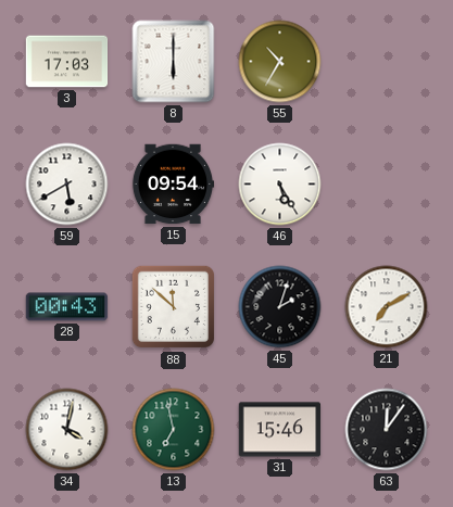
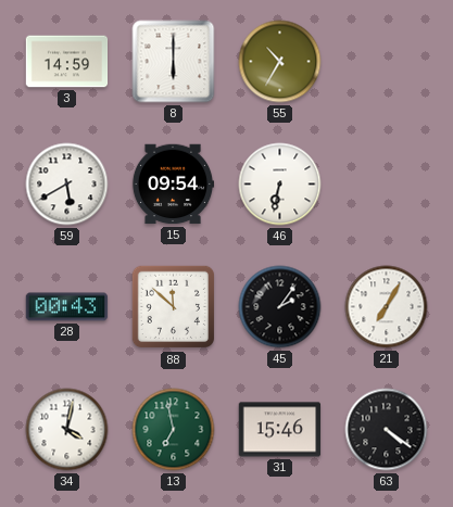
3: 17:03 -> 14:59 (67, 62)
46: 5:25 -> 6:32 (280, 185)
45: 2:03 -> 2:06 (280, 307)
21: 7:10 -> 7:05 (387, 307)
63: 12:06 -> 4:21 (387, 430)
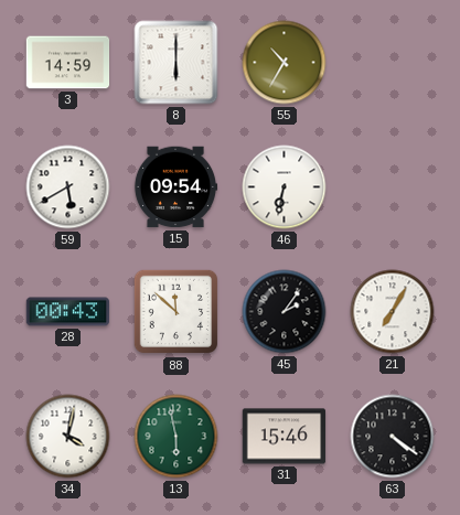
13: 6:58 -> 5:58 (176, 437)
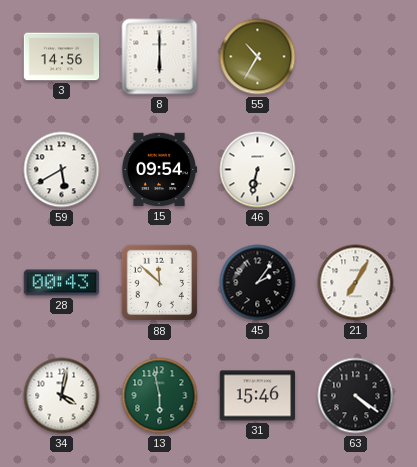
3: 14:59 -> 14:56 (62, 57)
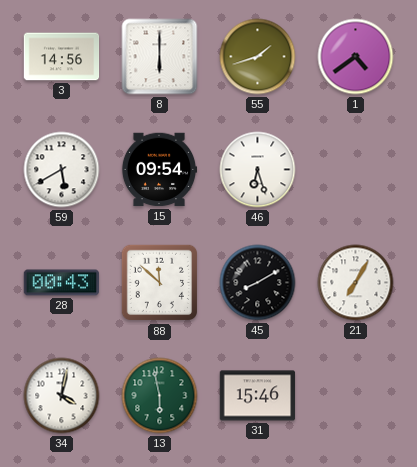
55: 10:35 -> 1:42 (258, 57)
1: none -> 4:39 (356, 57)
46: 6:32 -> 6:27 (258, 170)
45: 2:06 -> 8:10 (258, 283)
63: 4:21 -> none (356, 396)
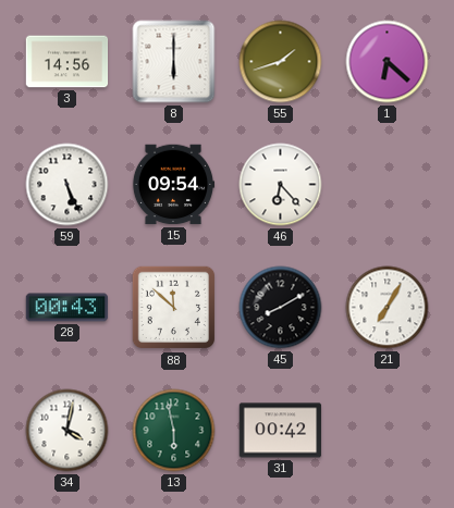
1: 4:39 -> 6:22 (388, 62)
59: 5:40 -> 5:26 (68, 185)
46: 6:27 -> 6:23 (281, 185)
31: 15:46 -> 00:42 (281, 431)
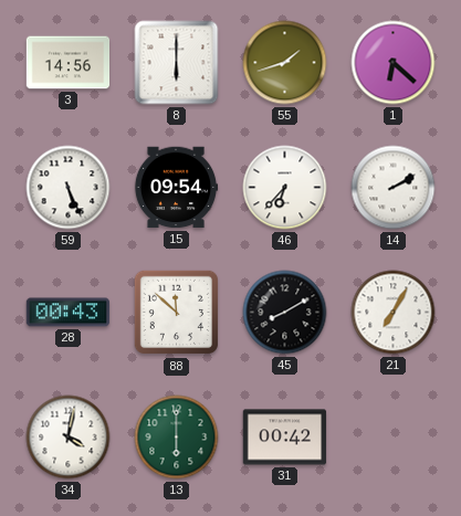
46: 6:23 -> 6:37 (285, 188)
14: none -> 2:10 (394, 188)
13: 5:58 -> 6:00 (177, 438)
